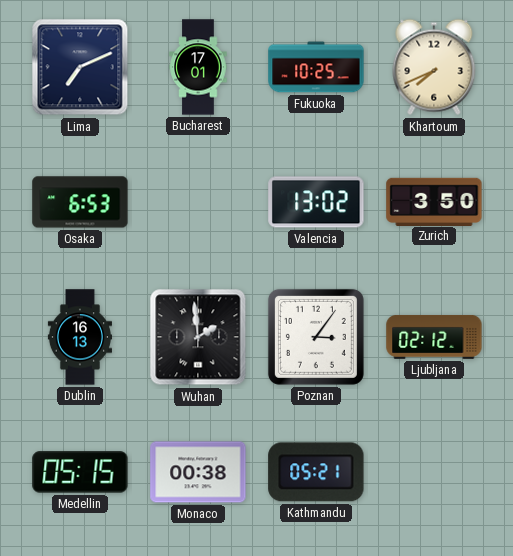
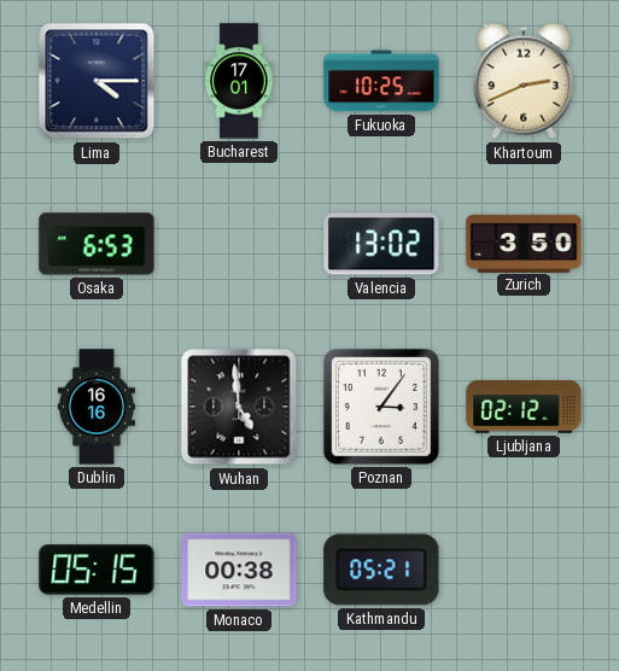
Lima: 7:11 -> 4:15 (97, 81)
Khartoum: 7:41 -> 2:41 (524, 81)
Dublin: 16:13 -> 16:16 (97, 407)
Wuhan: 1:59 -> 4:59 (239, 407)
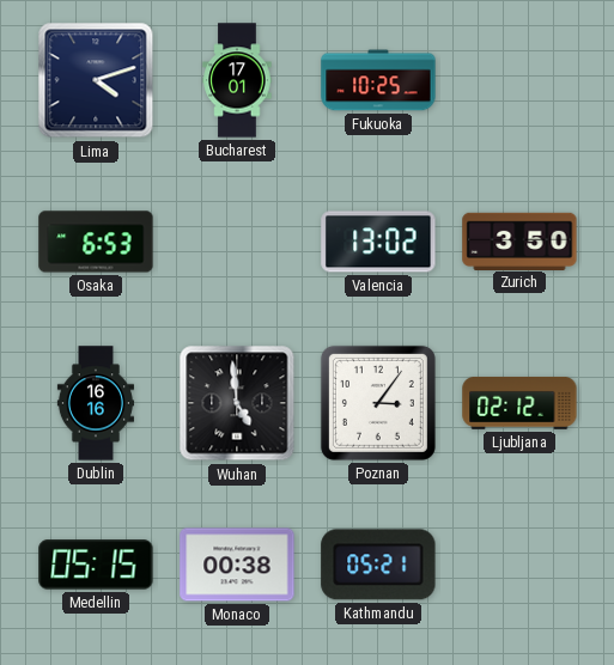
Lima: 4:15 -> 4:12 (96, 80)
Khartoum: 2:41 -> none (524, 81)
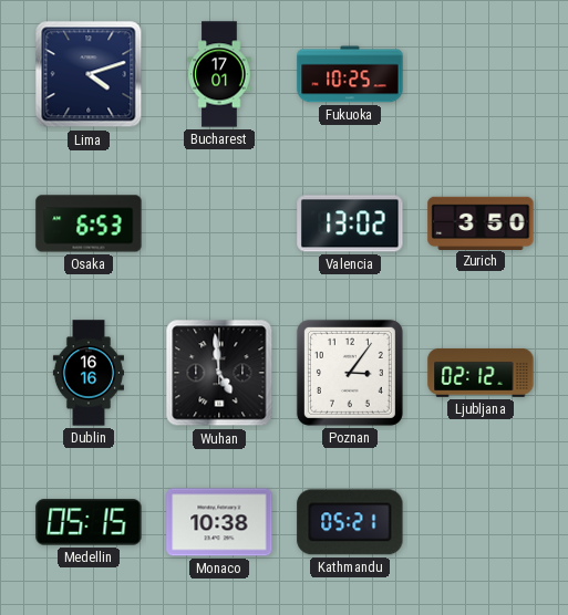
Monaco: 00:38 -> 10:38 (219, 522)
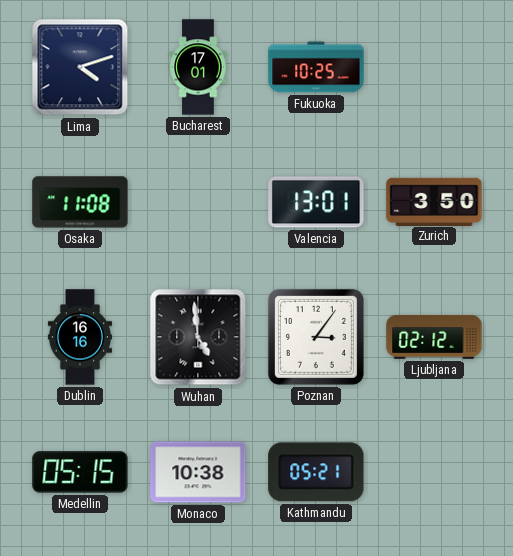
Osaka: 6:53 -> 11:08 (80, 202)
Valencia: 13:02 -> 13:01 (316, 202)
